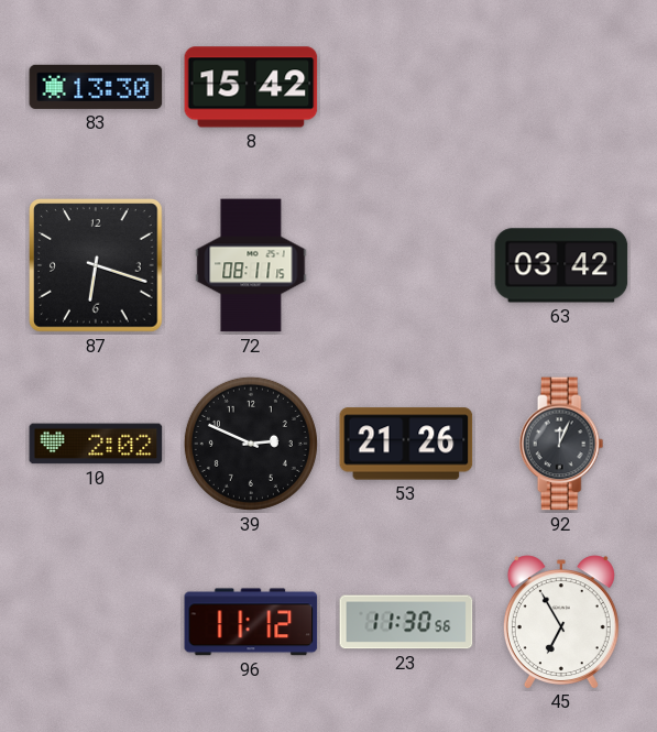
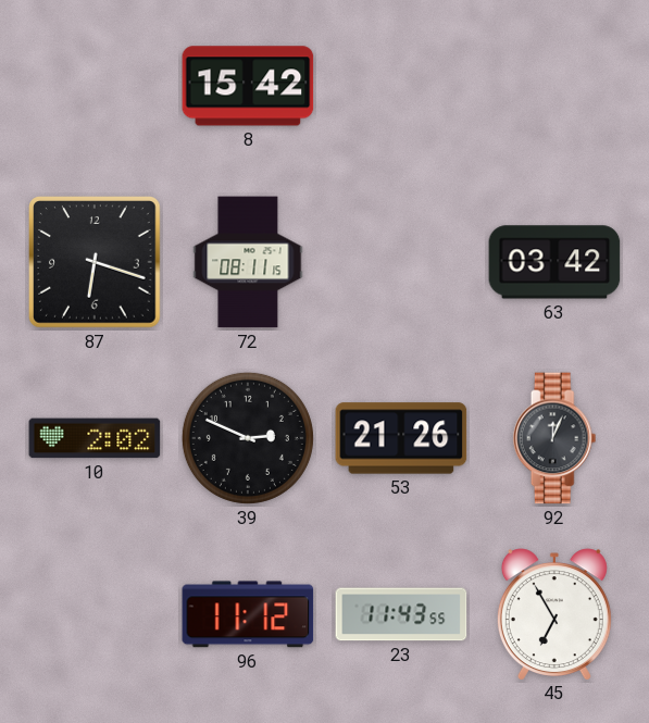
83: 13:30 -> none (96, 87)
23: 11:30 -> 11:43 (401, 614)
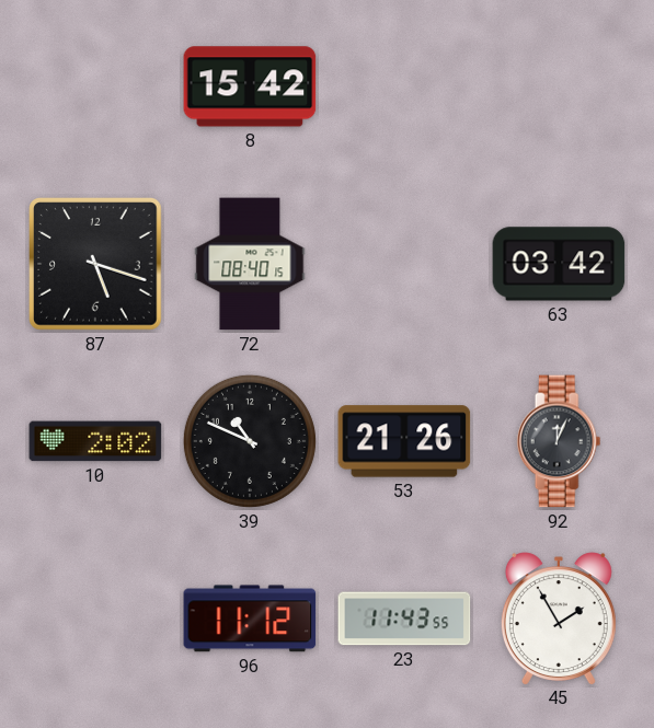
87: 6:18 -> 5:18 (96, 265)
72: 08:11 -> 08:40 (250, 264)
39: 2:49 -> 10:49 (250, 441)
45: 6:55 -> 1:55 (559, 619)
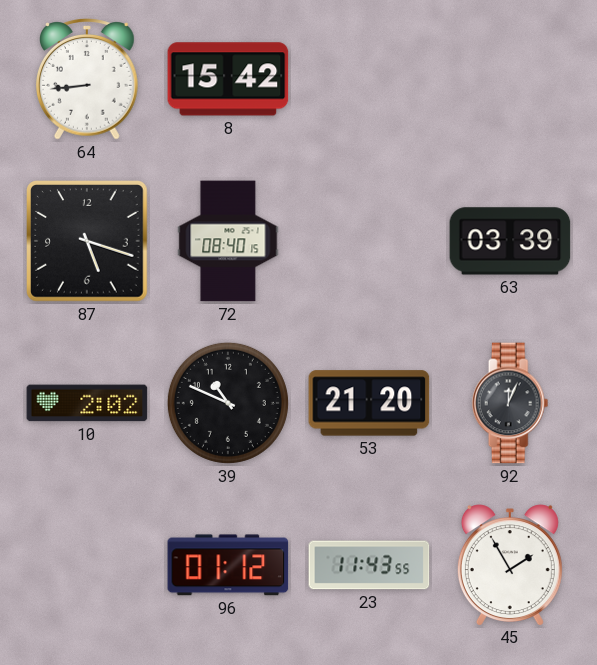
64: none -> 8:44 (88, 79)
63: 03:42 -> 03:39 (510, 241)
53: 21:26 -> 21:20 (369, 403)
96: 11:12 -> 01:12 (228, 565)
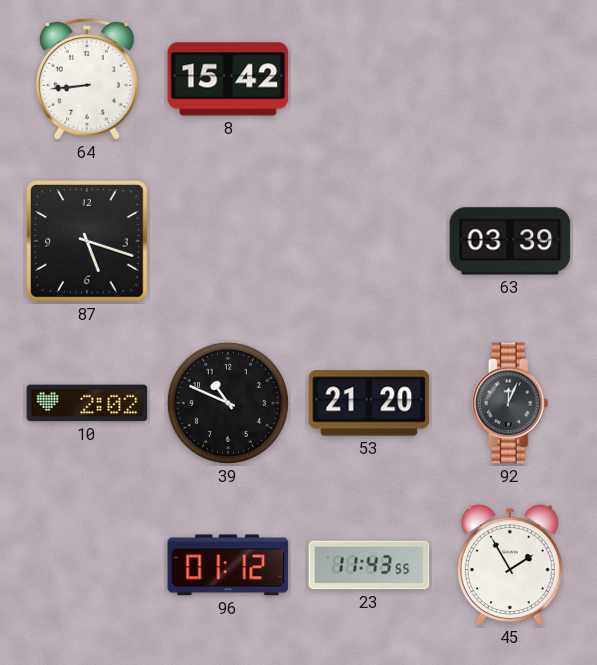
72: 08:40 -> none (228, 241)
